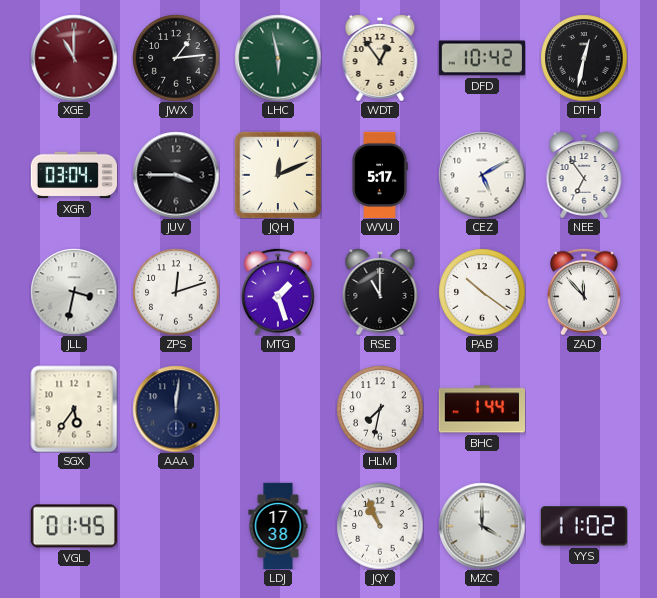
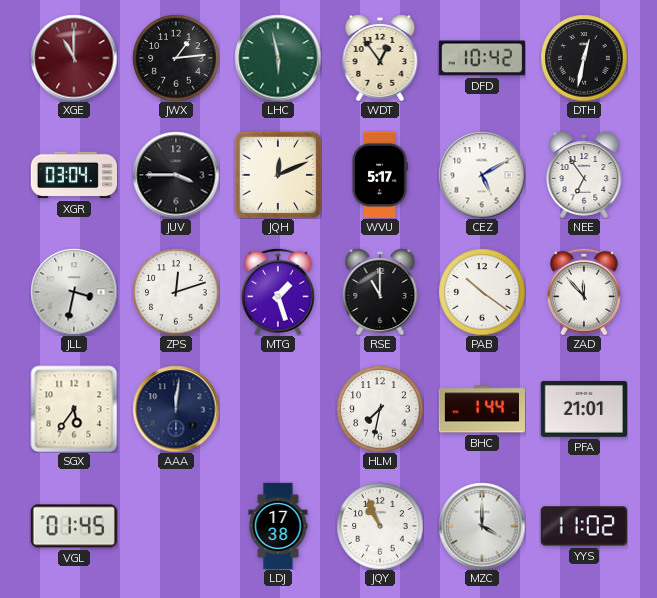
PFA: none -> 21:01 (583, 409)
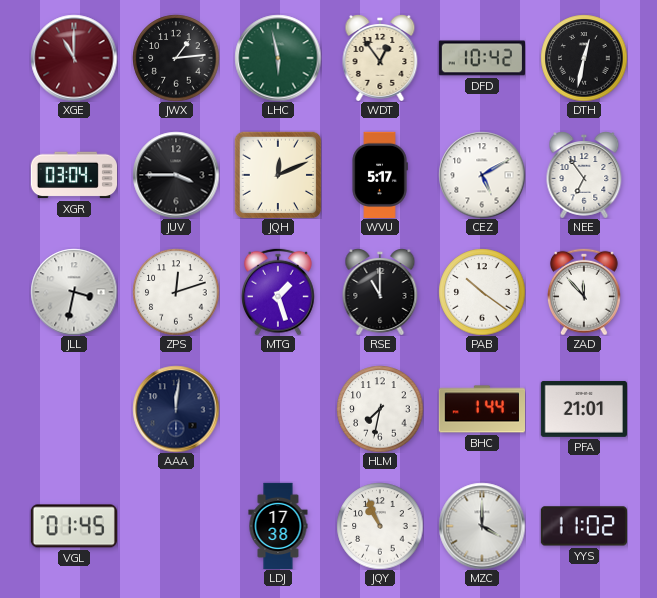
SGX: 5:36 -> none (74, 409)
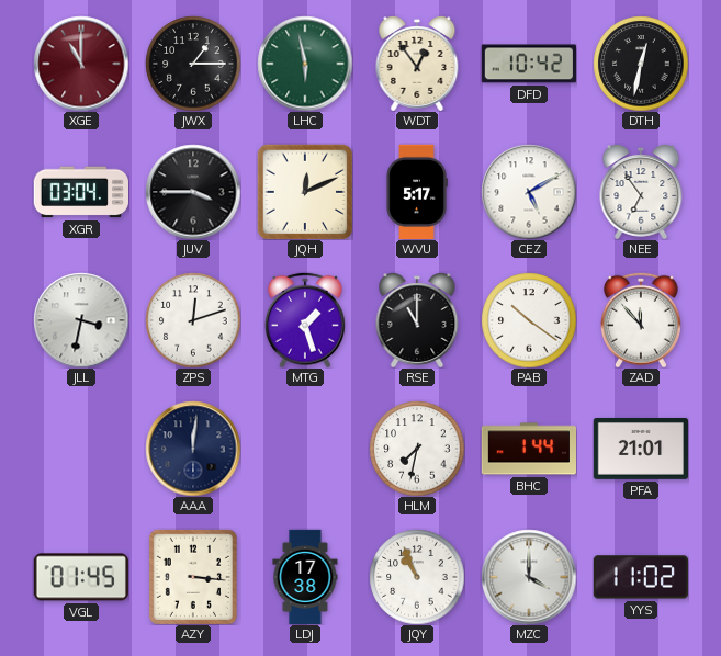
JWX: 1:14 -> 1:15 (193, 64)
AZY: none -> 3:16 (193, 577)
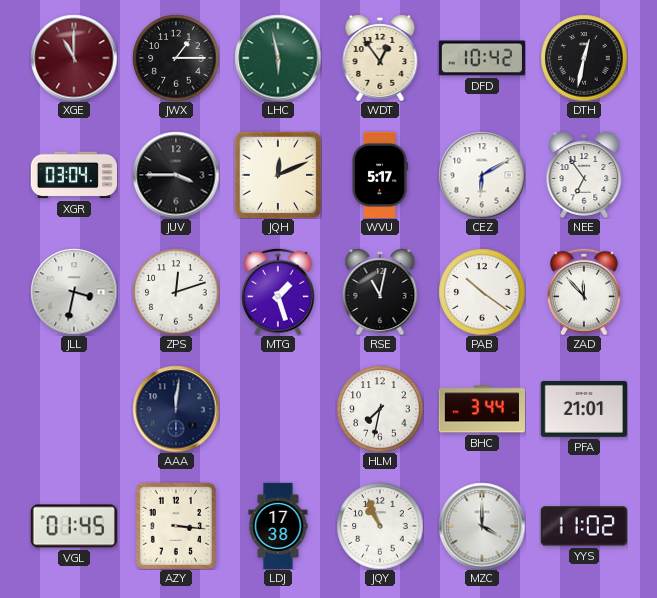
CEZ: 5:10 -> 6:10 (482, 175)
RSE: 11:00 -> 11:02 (380, 292)
BHC: 1:44 -> 3:44 (481, 409)
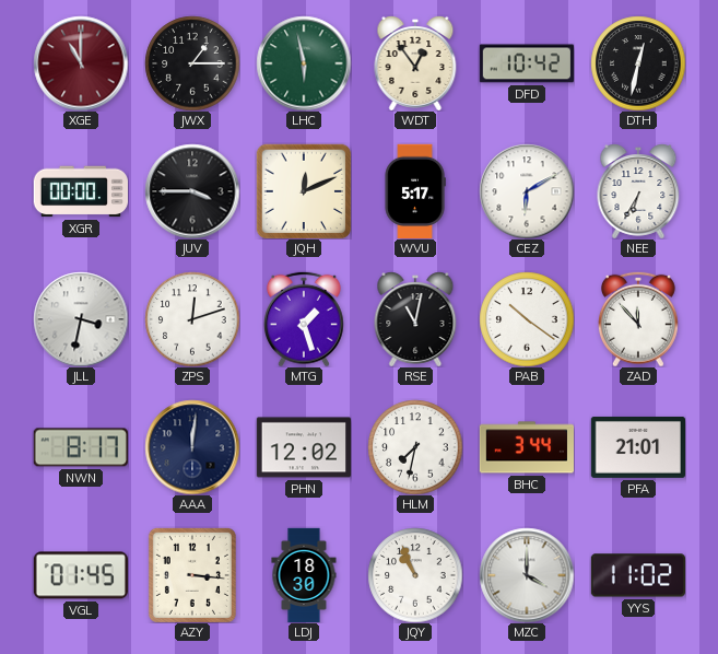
XGR: 03:04 -> 00:00 (80, 191)
NEE: 6:54 -> 6:35 (638, 191)
NWN: none -> 8:17 (81, 447)
PHN: none -> 12:02 (303, 447)
LDJ: 17:38 -> 18:30 (304, 575)
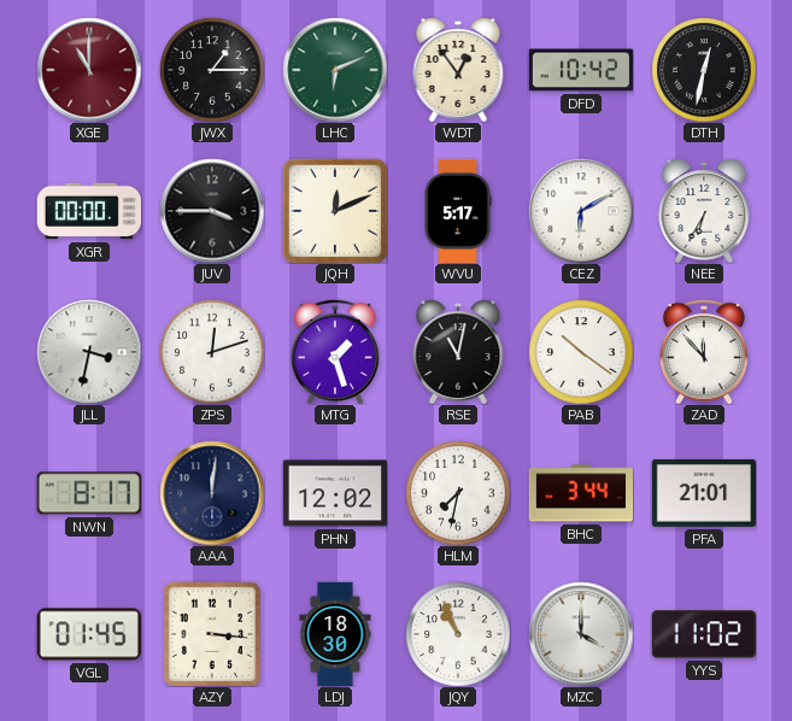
LHC: 5:58 -> 6:11 (335, 70)
